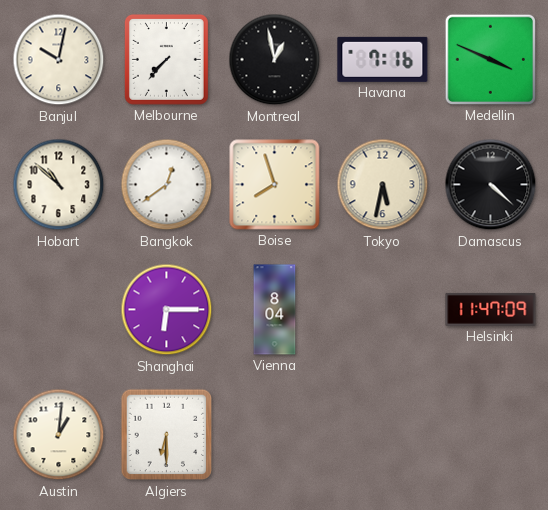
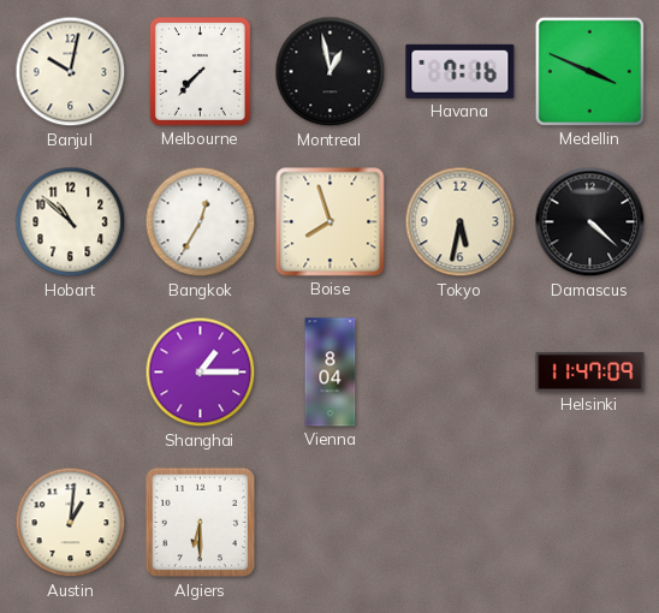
Bangkok: 12:39 -> 12:35 (201, 222)
Shanghai: 6:15 -> 1:15 (201, 373)
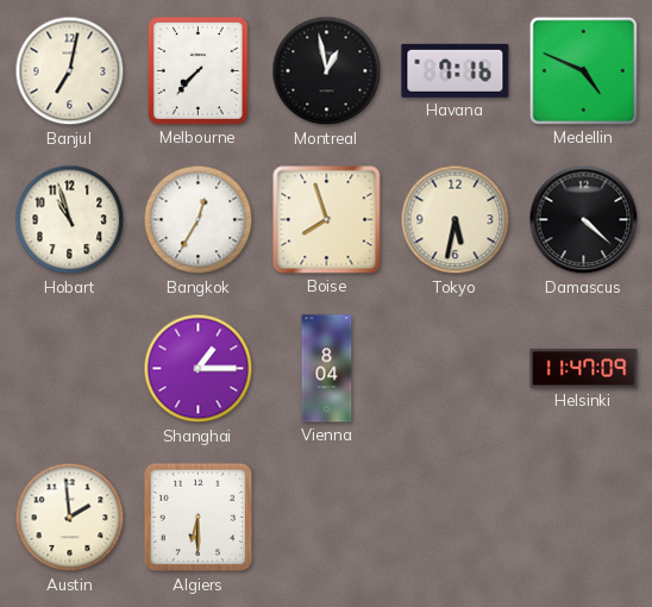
Banjul: 10:02 -> 7:02 (70, 71)
Medellin: 3:49 -> 4:49 (583, 70)
Hobart: 10:52 -> 10:57 (70, 220)
Austin: 1:01 -> 1:59 (70, 518)
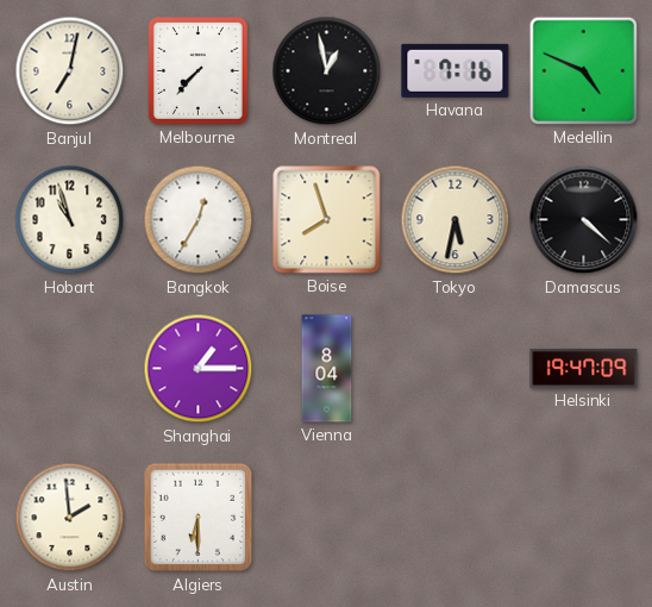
Helsinki: 11:47 -> 19:47 (584, 368)
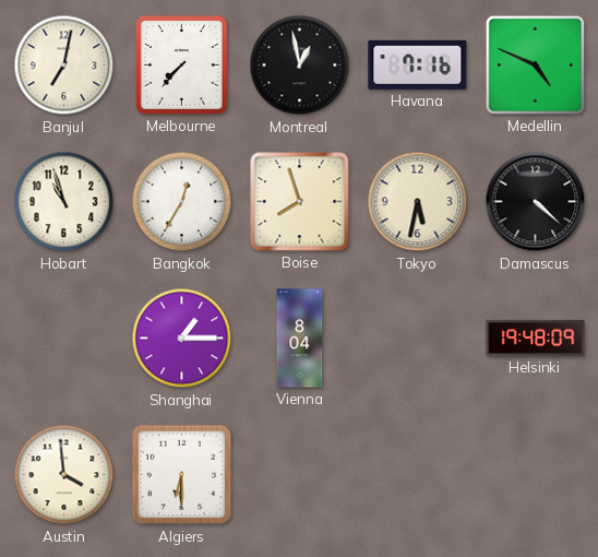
Helsinki: 19:47 -> 19:48 (536, 337)
Austin: 1:59 -> 3:59 (64, 475)
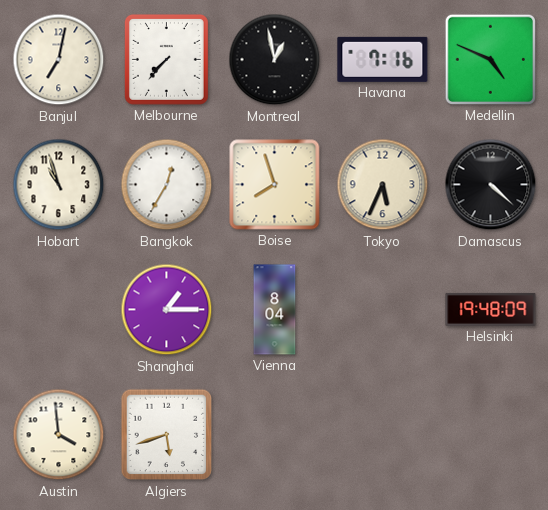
Tokyo: 5:32 -> 5:34 (383, 185)
Algiers: 6:30 -> 5:42 (167, 435)
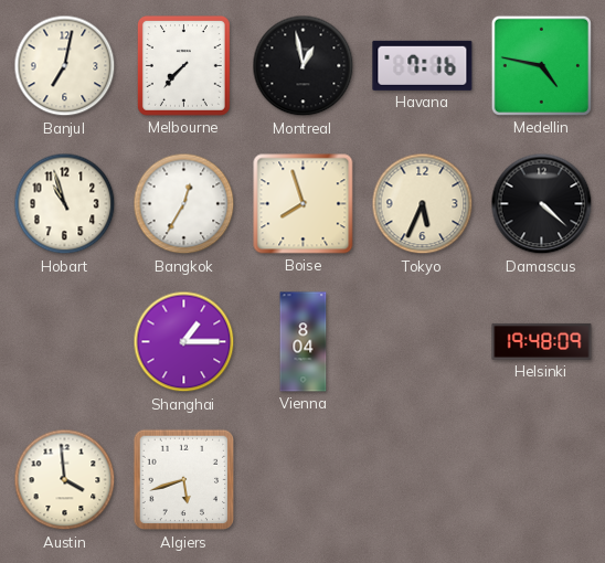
Medellin: 4:49 -> 4:47 (541, 65)
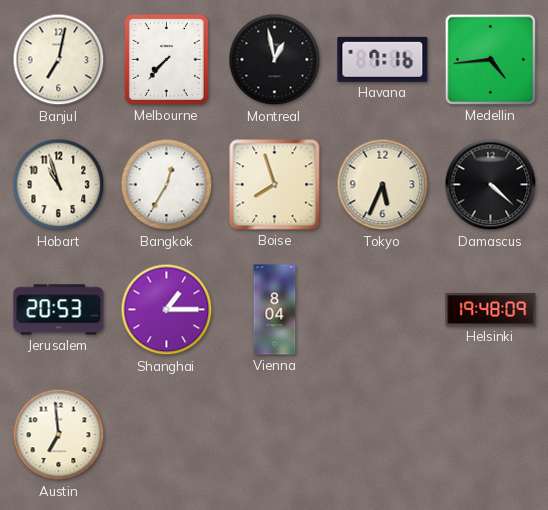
Medellin: 4:47 -> 4:44 (490, 59)
Jerusalem: none -> 20:53 (59, 310)
Austin: 3:59 -> 6:59 (59, 435)
Algiers: 5:42 -> none (184, 480)
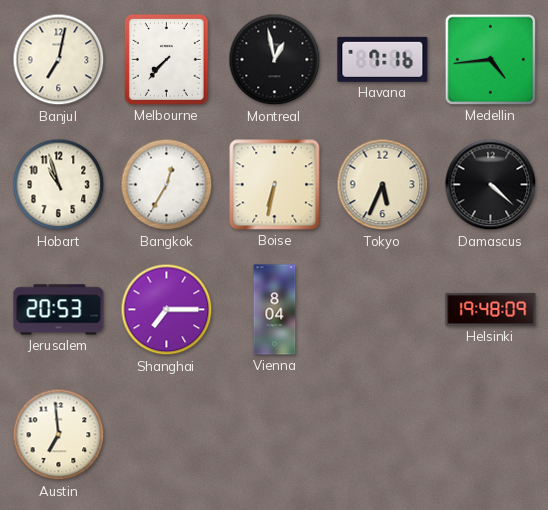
Boise: 7:57 -> 6:32 (275, 185)
Shanghai: 1:15 -> 7:15 (167, 310)
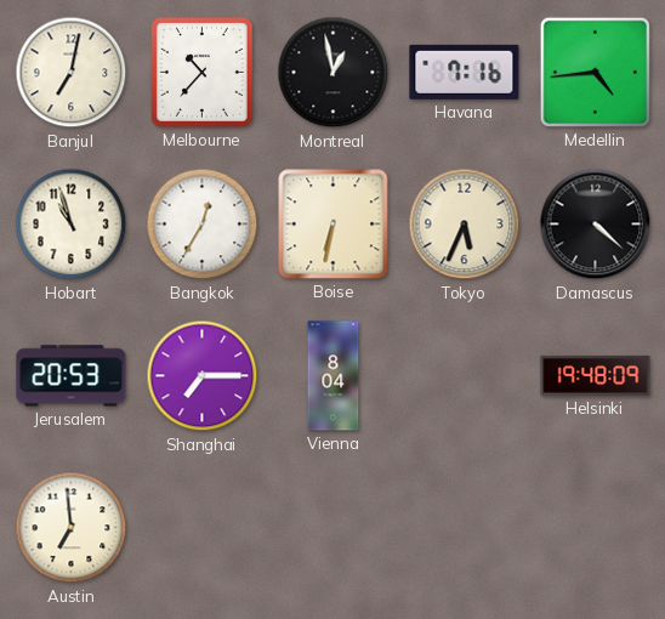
Melbourne: 7:37 -> 10:37 (201, 72)
